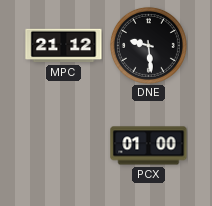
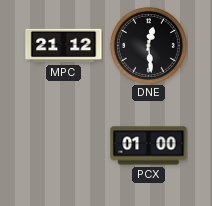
DNE: 9:29 -> 12:29 (148, 45)
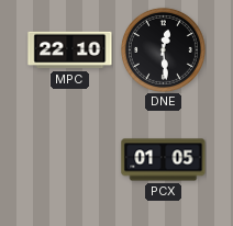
MPC: 21:12 -> 22:10 (70, 50)
PCX: 01:00 -> 01:05 (164, 160)
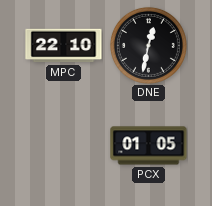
DNE: 12:29 -> 12:32 (148, 45)
